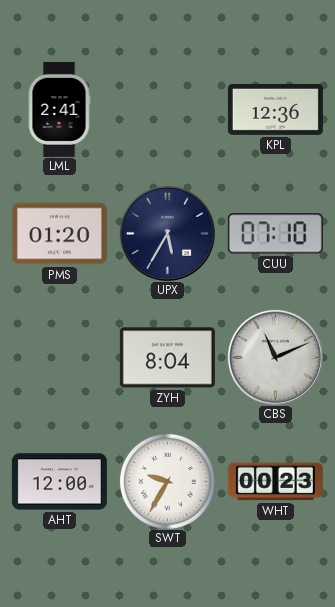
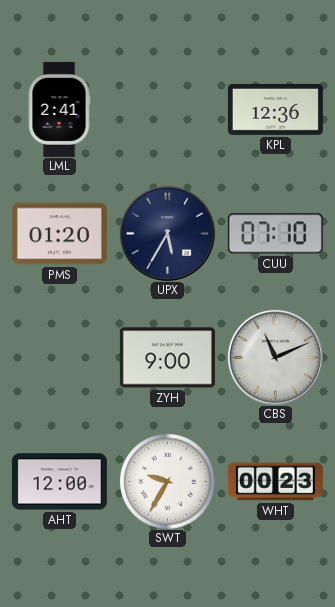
ZYH: 8:04 -> 9:00 (167, 358)
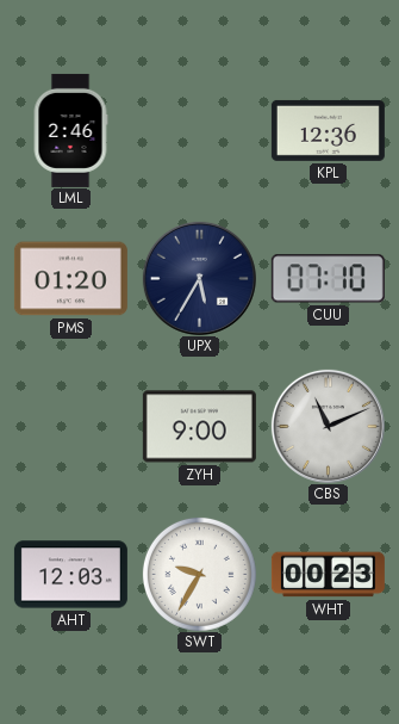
LML: 2:41 -> 2:46 (70, 130)
AHT: 12:00 -> 12:03 (70, 575)
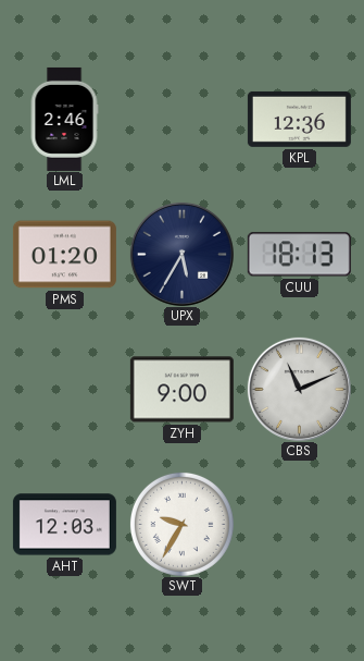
CUU: 07:10 -> 18:13 (299, 255)
WHT: 00:23 -> none (328, 575)
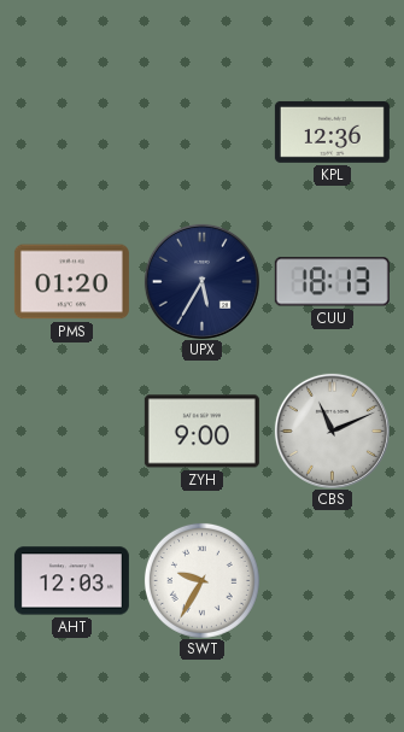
LML: 2:46 -> none (64, 119)
